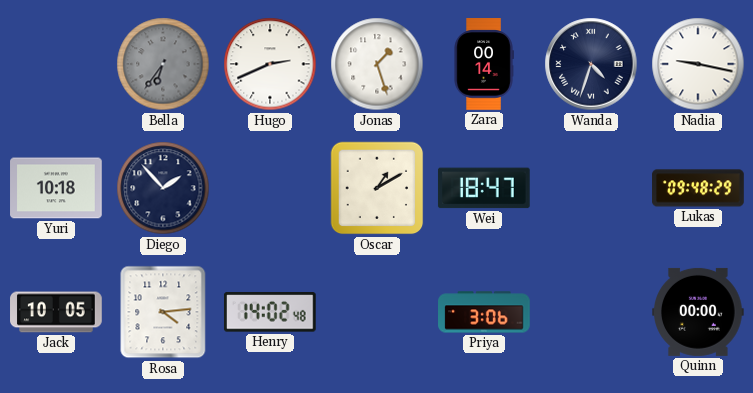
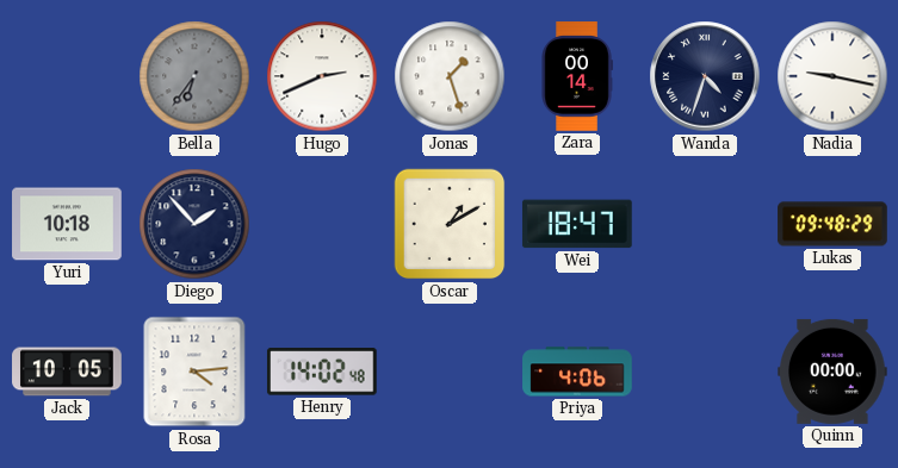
Priya: 3:06 -> 4:06 (577, 372)
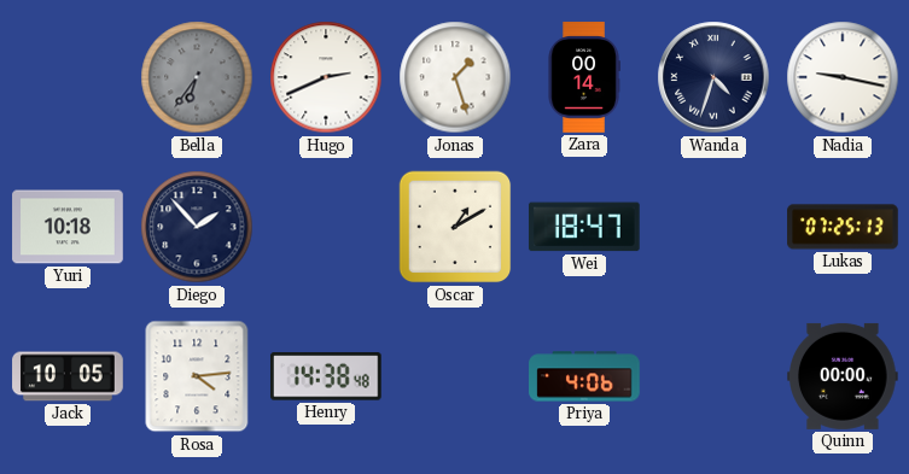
Lukas: 09:48 -> 07:25 (843, 227)
Henry: 14:02 -> 14:38 (326, 376)
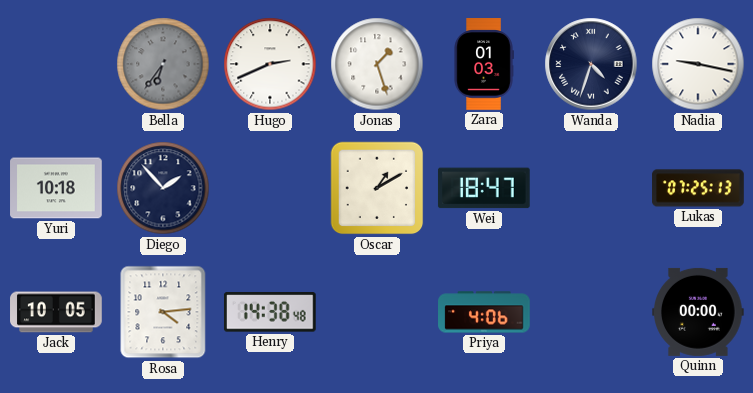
Zara: 00:14 -> 01:03 (484, 64)
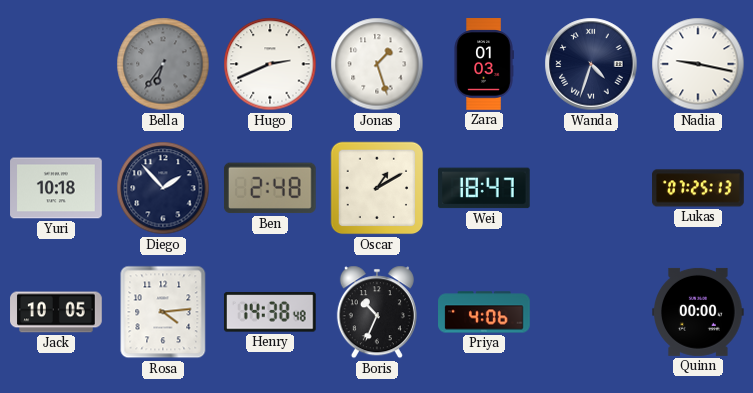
Ben: none -> 2:48 (270, 188)
Boris: none -> 10:34 (377, 312)
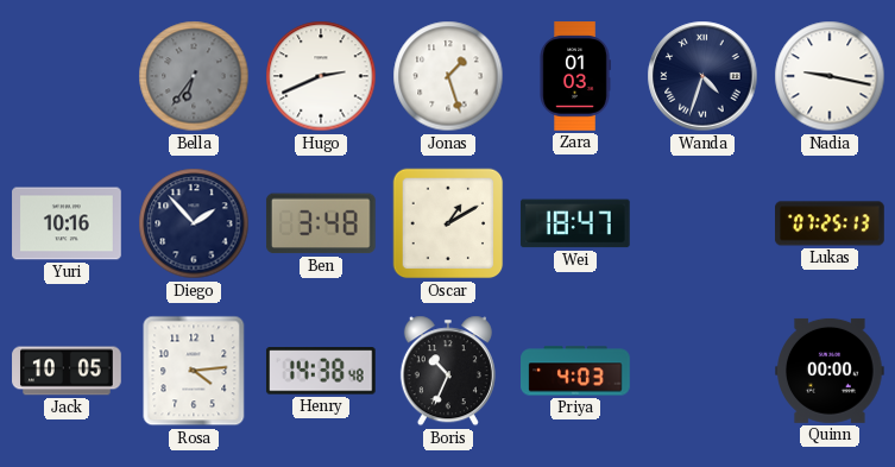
Yuri: 10:18 -> 10:16 (67, 223)
Ben: 2:48 -> 3:48 (321, 223)
Priya: 4:06 -> 4:03 (575, 371)
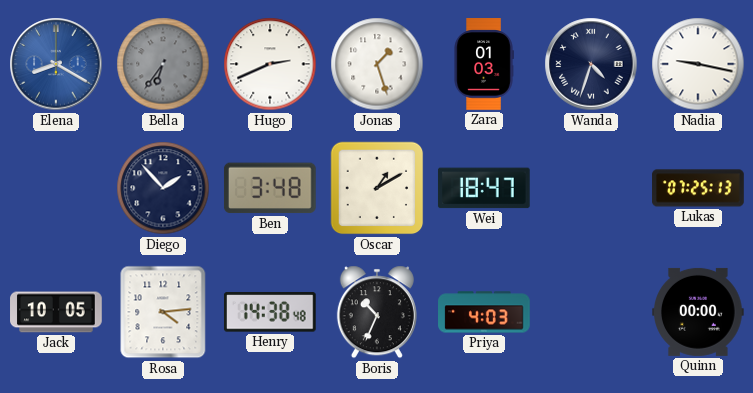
Elena: none -> 8:20 (56, 64)
Yuri: 10:16 -> none (67, 223)
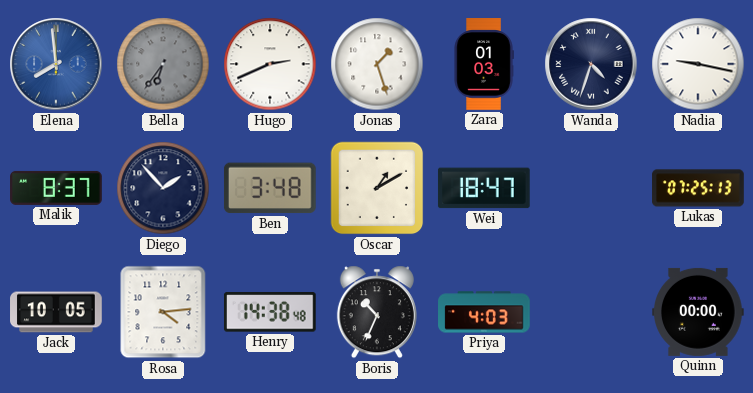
Elena: 8:20 -> 7:59 (56, 64)
Malik: none -> 8:37 (56, 188)
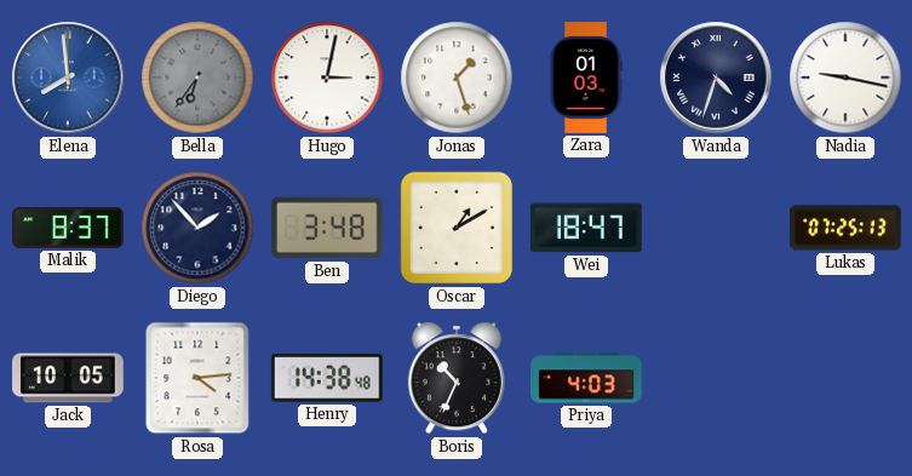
Hugo: 2:41 -> 3:02 (327, 78)
Quinn: 00:00 -> none (699, 312)
